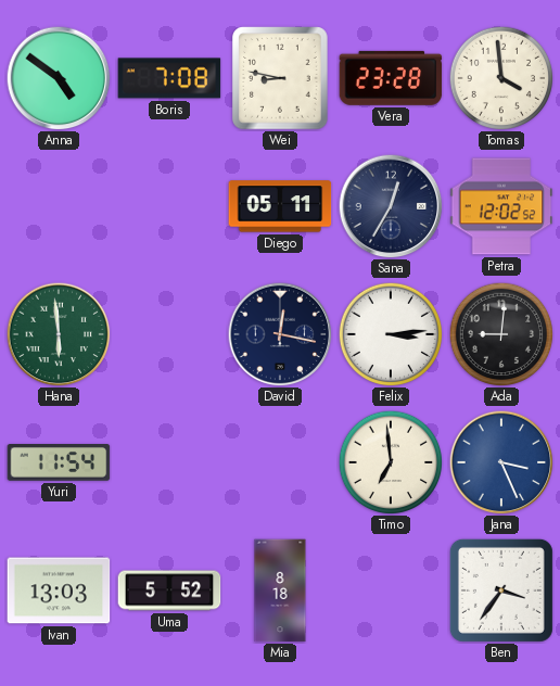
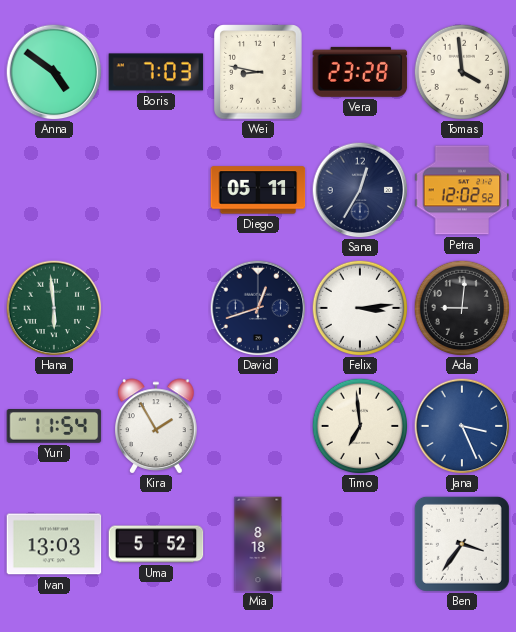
Boris: 7:08 -> 7:03 (156, 72)
David: 12:17 -> 12:42 (258, 308)
Kira: none -> 1:55 (156, 426)
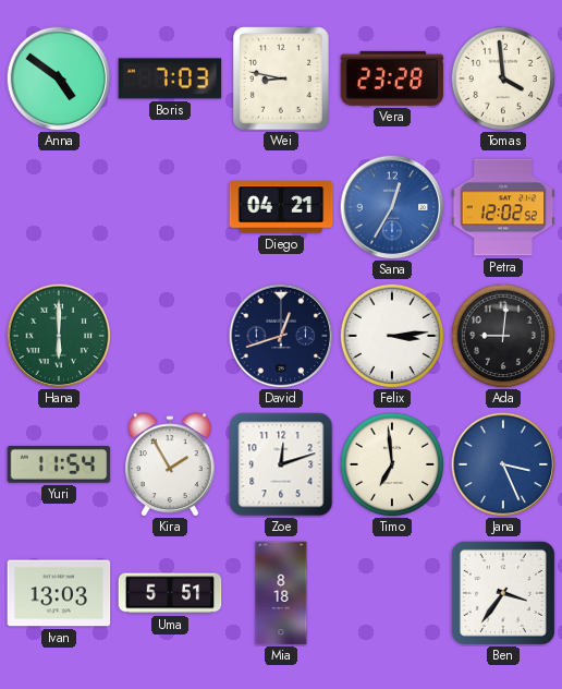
Diego: 05:11 -> 04:21 (281, 207)
Sana dial: navy -> blue (392, 207)
Hana: 5:59 -> 6:00 (59, 336)
Zoe: none -> 12:12 (281, 464)
Uma: 5:52 -> 5:51 (170, 593)
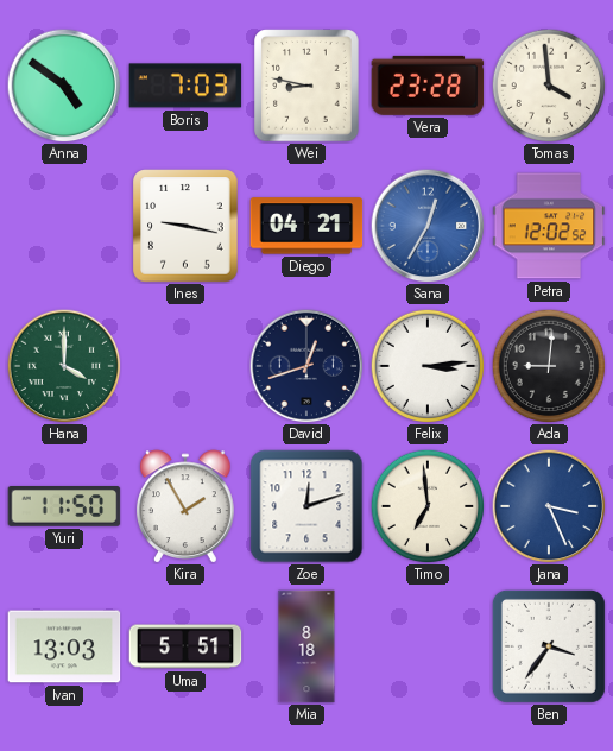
Ines: none -> 9:17 (185, 226)
Hana: 6:00 -> 4:00 (64, 366)
Yuri: 11:54 -> 11:50 (64, 507)
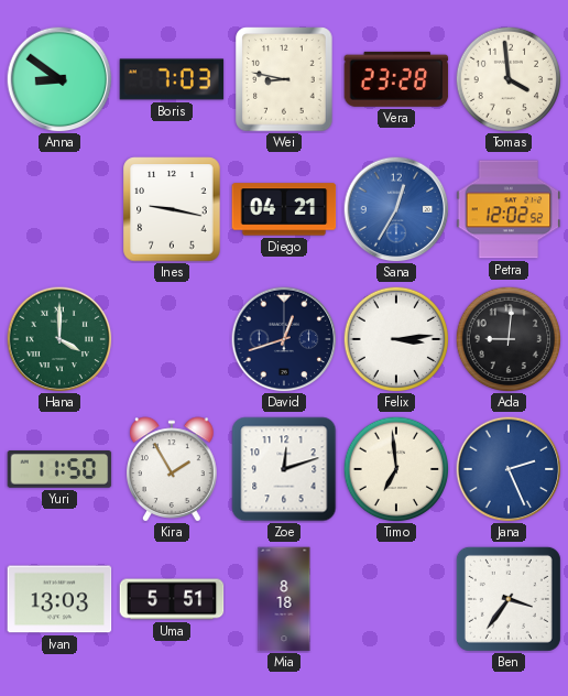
Anna: 4:51 -> 8:51 (59, 79)
Jana: 3:26 -> 2:26 (509, 469)
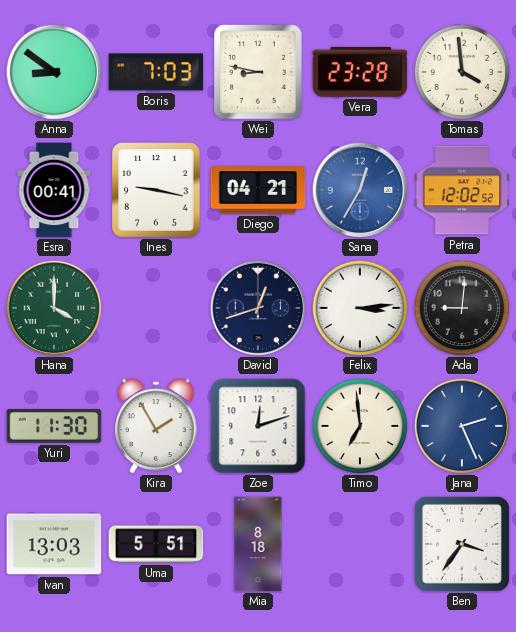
Esra: none -> 00:41 (54, 190)
Yuri: 11:50 -> 11:30 (54, 427)
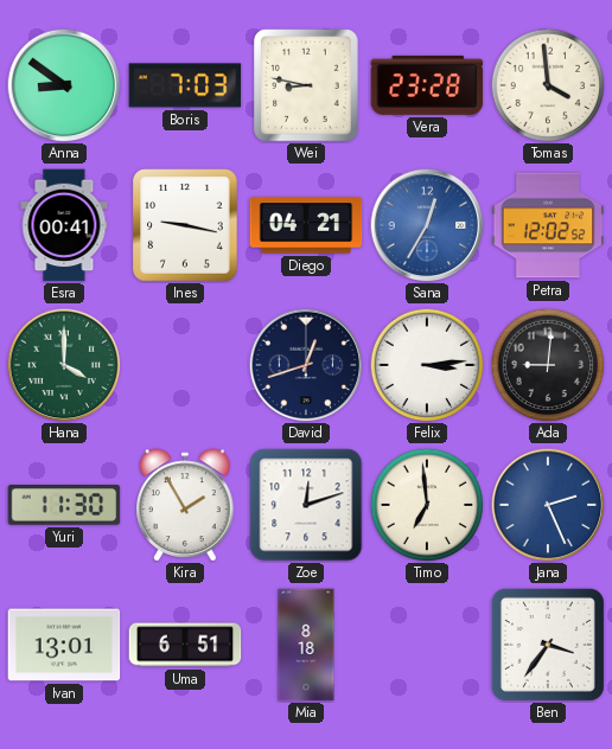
Ivan: 13:03 -> 13:01 (64, 645)
Uma: 5:51 -> 6:51 (185, 645)
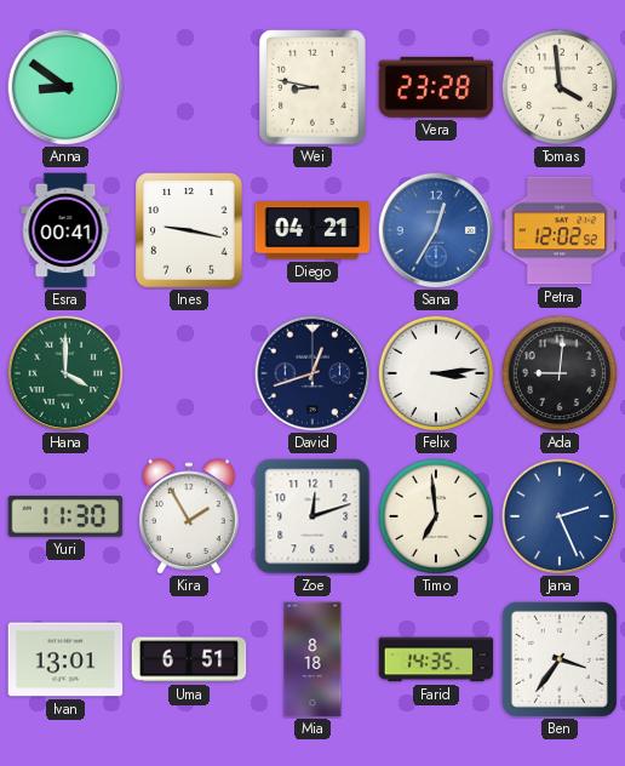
Boris: 7:03 -> none (185, 85)
Farid: none -> 14:35 (436, 659)
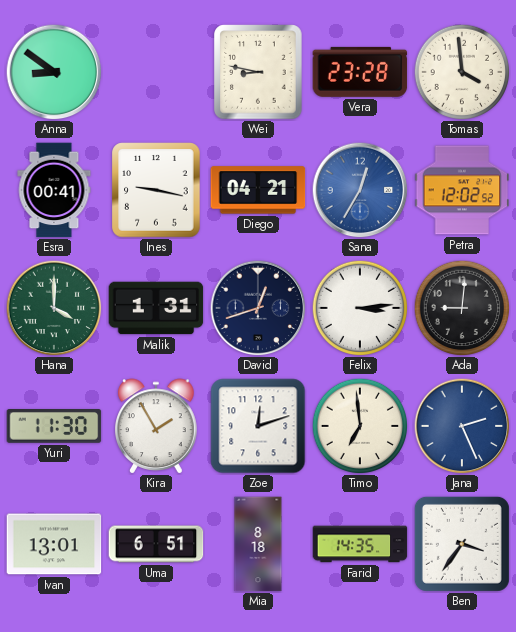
Malik: none -> 1:31 (156, 308)
